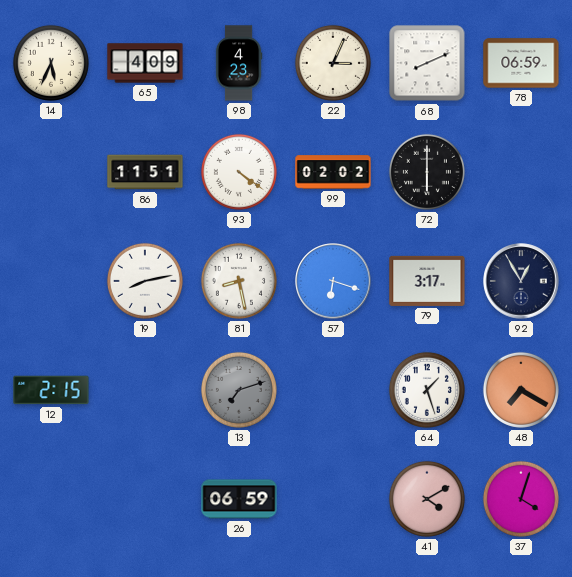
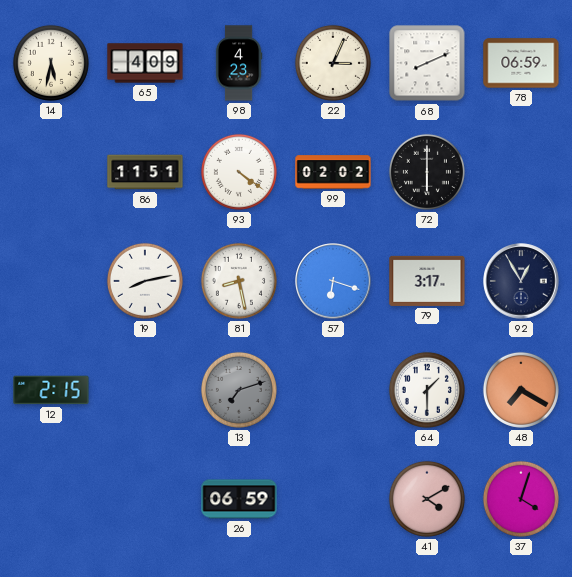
14: 5:34 -> 5:32 (51, 63)
64: 1:27 -> 1:30 (427, 390)
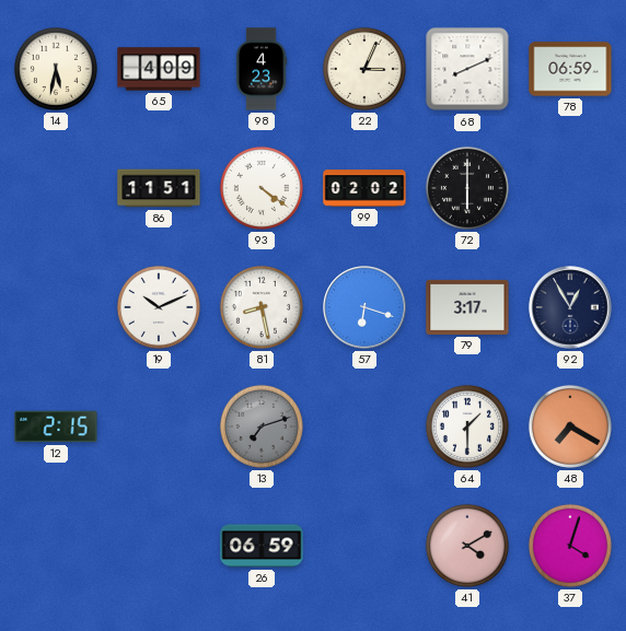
19: 8:13 -> 10:11 (159, 307)
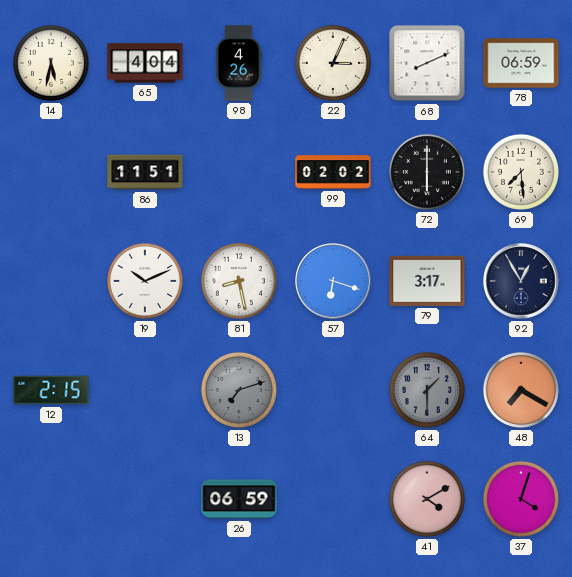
65: 4:09 -> 4:04 (145, 63)
98: 4:23 -> 4:26 (239, 63)
93: 4:21 -> none (262, 188)
69: none -> 7:29 (521, 172)
64 dial: white -> grey (427, 390)
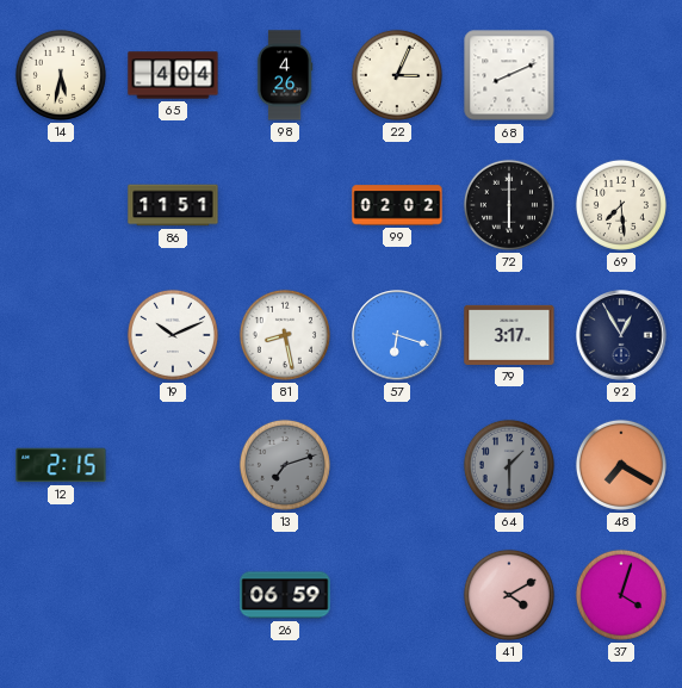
78: 06:59 -> none (521, 63)
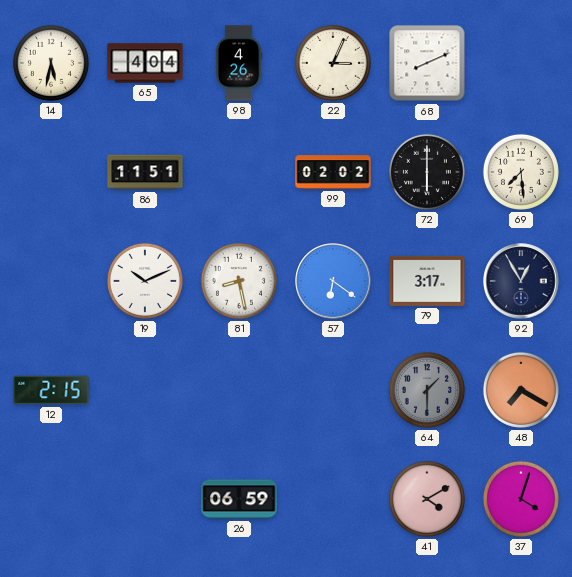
57: 6:18 -> 6:21 (333, 281)
13: 7:12 -> none (285, 465)
